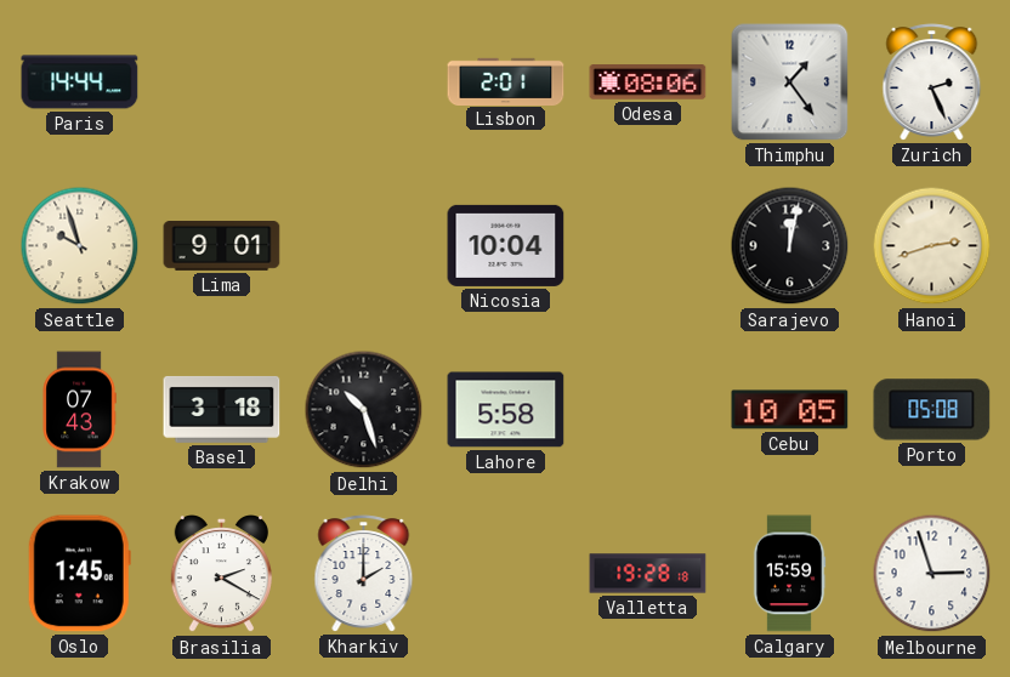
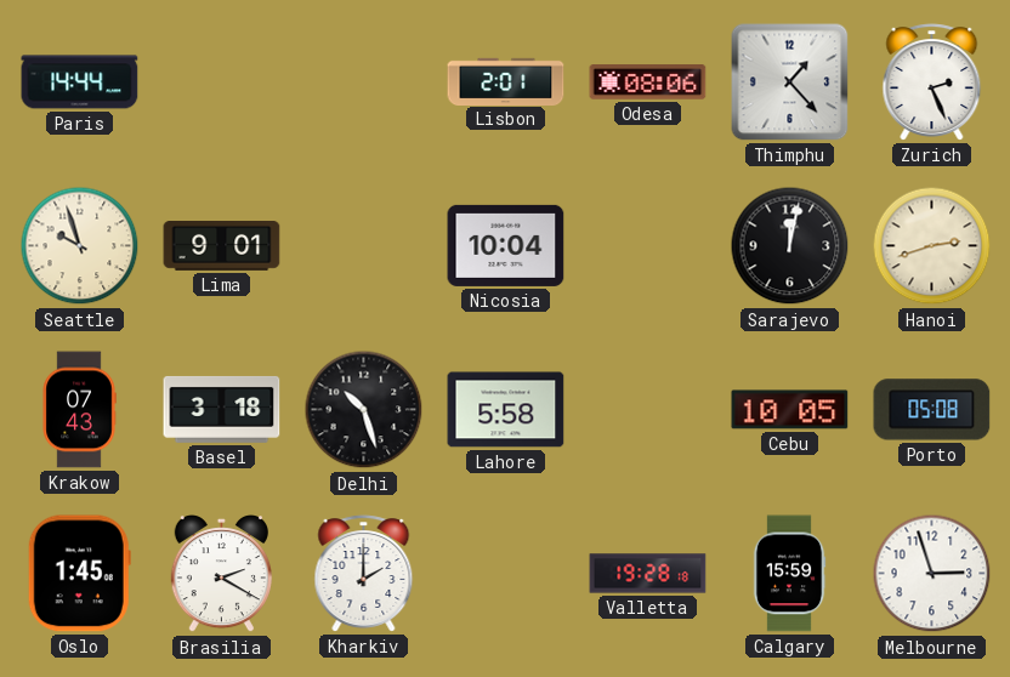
Thimphu: 1:24 -> 1:23 (790, 83)
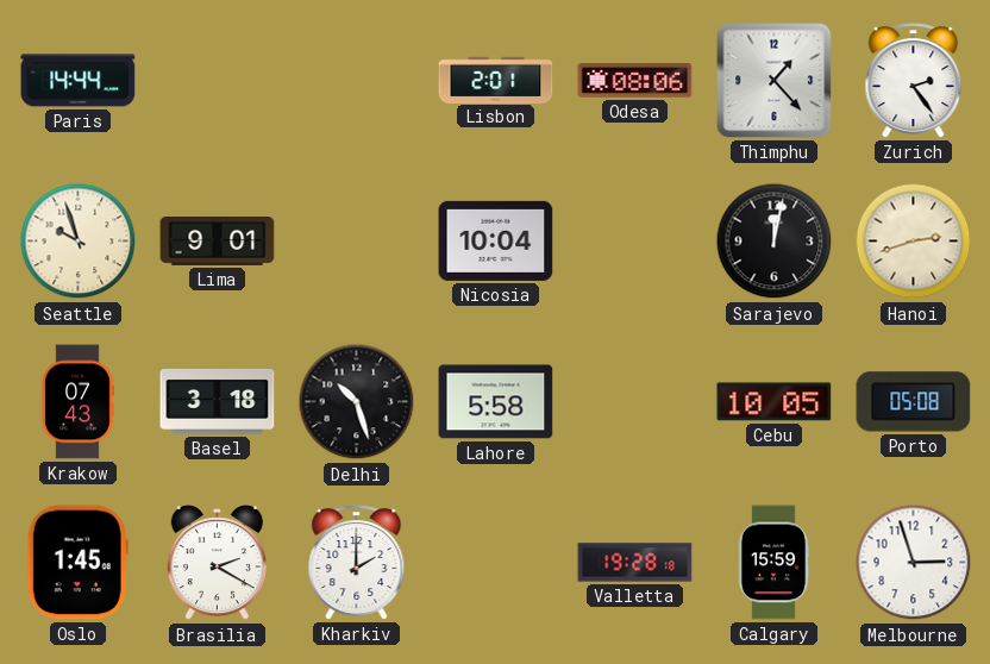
Zurich: 2:26 -> 2:24 (914, 81)
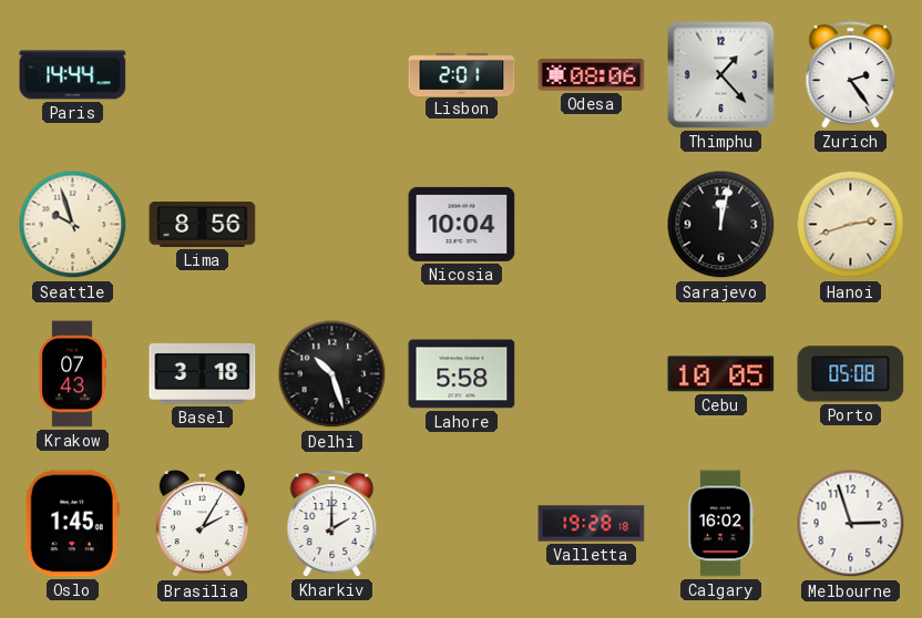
Lima: 9:01 -> 8:56 (203, 225)
Brasilia: 2:20 -> 2:05 (202, 525)
Calgary: 15:59 -> 16:02 (720, 524)
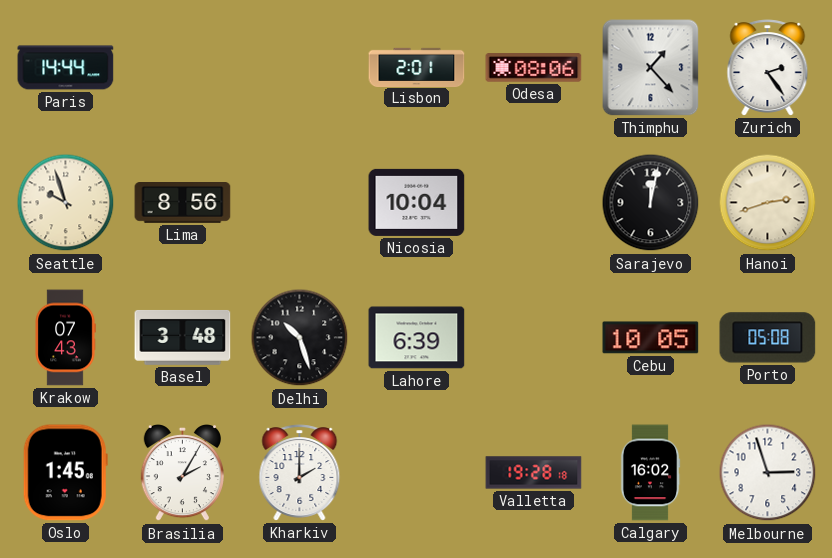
Basel: 3:18 -> 3:48 (183, 337)
Lahore: 5:58 -> 6:39 (417, 338)
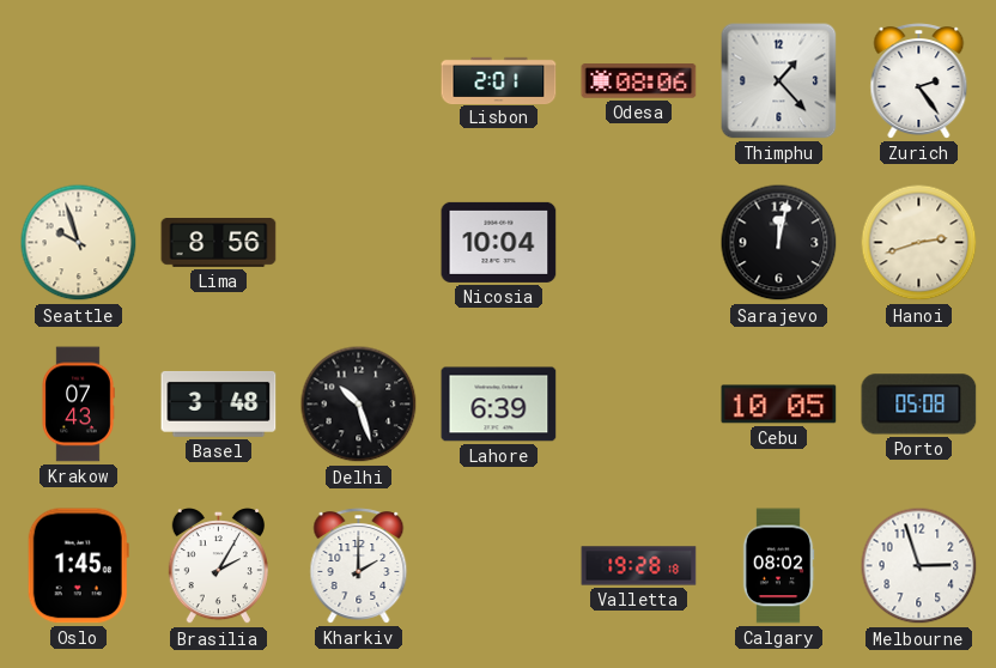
Paris: 14:44 -> none (66, 68)
Calgary: 16:02 -> 08:02 (778, 566)
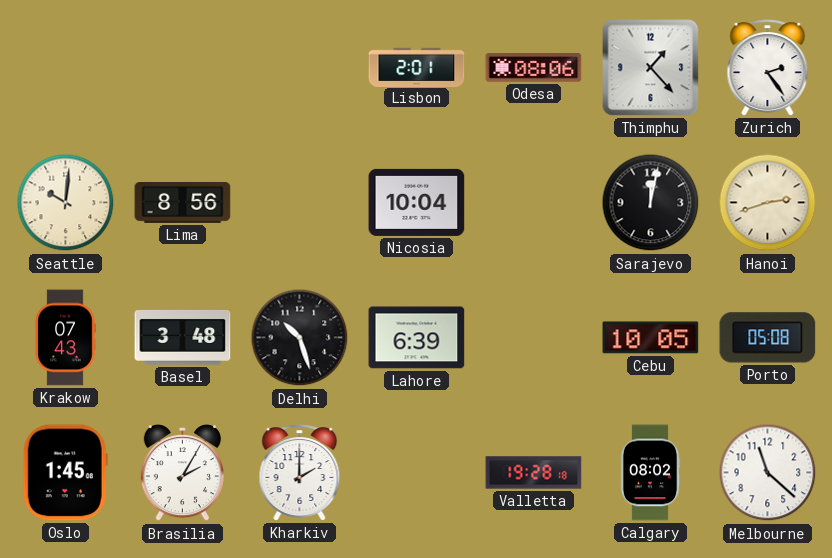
Seattle: 9:57 -> 10:01 (66, 203)
Melbourne: 2:57 -> 11:22 (768, 473)
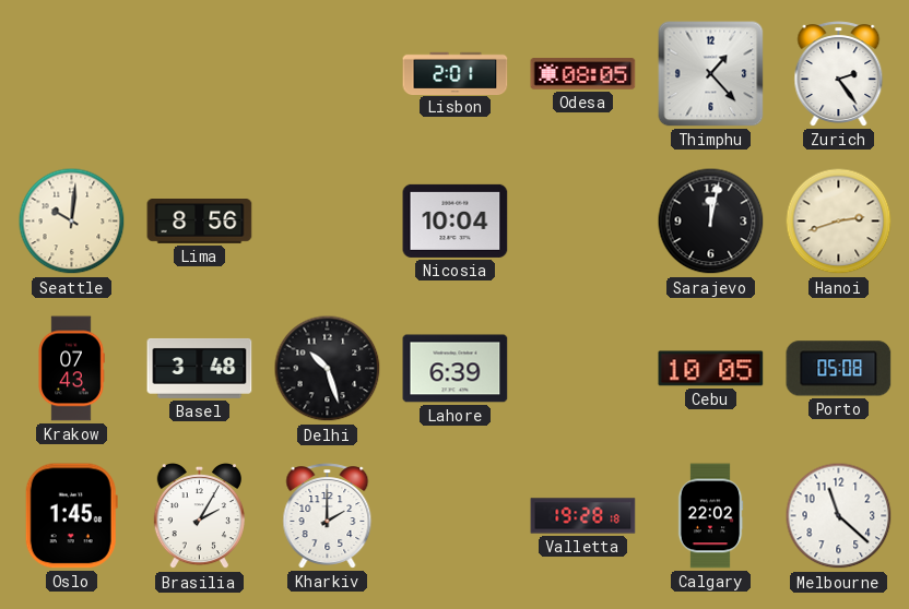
Odesa: 08:06 -> 08:05 (583, 74)
Calgary: 08:02 -> 22:02 (710, 516)
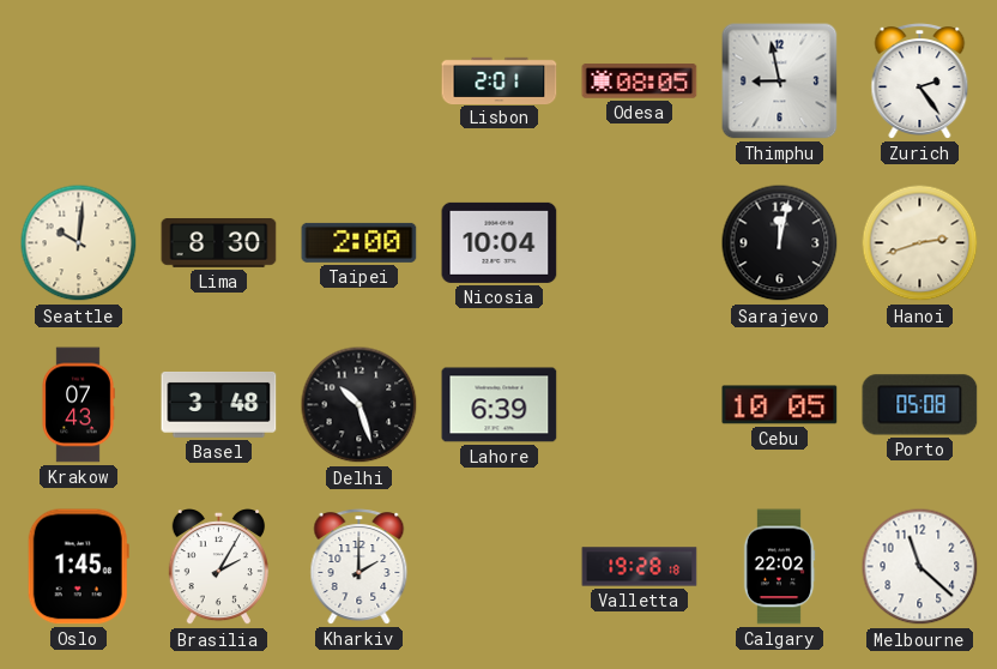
Thimphu: 1:23 -> 8:58 (780, 82)
Lima: 8:56 -> 8:30 (219, 243)
Taipei: none -> 2:00 (359, 242)
